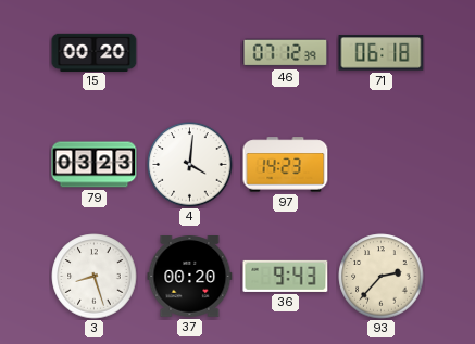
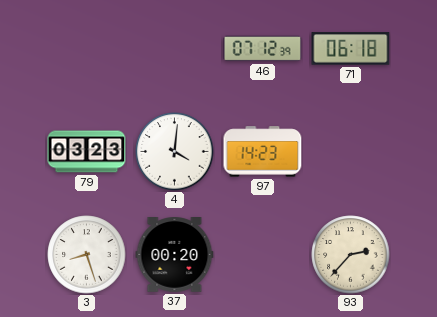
15: 00:20 -> none (95, 52)
36: 9:43 -> none (286, 276)
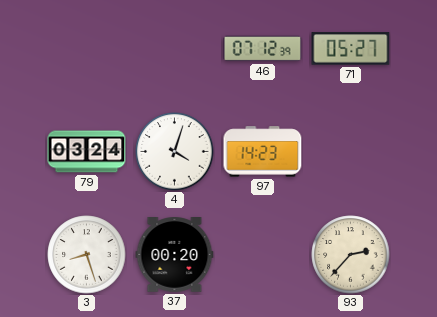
71: 06:18 -> 05:27 (351, 49)
79: 03:23 -> 03:24 (87, 152)
4: 4:01 -> 4:03 (175, 152)
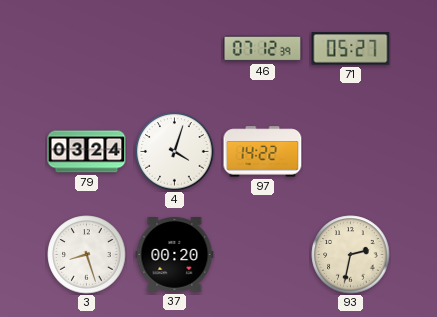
97: 14:23 -> 14:22 (263, 152)
93: 2:37 -> 2:32 (351, 255)
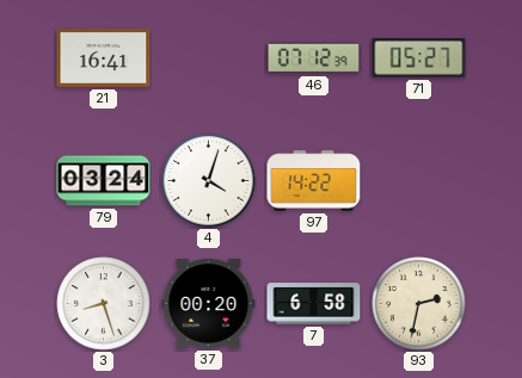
21: none -> 16:41 (104, 58)
7: none -> 6:58 (314, 304)
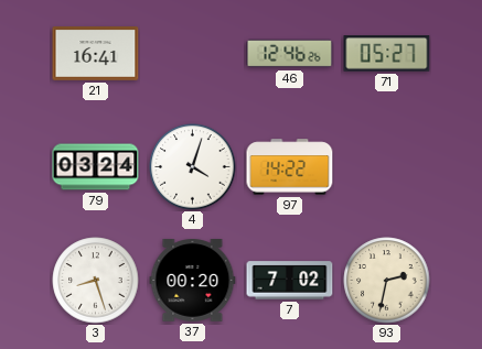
46: 07:12 -> 12:46 (290, 54)
7: 6:58 -> 7:02 (290, 281)
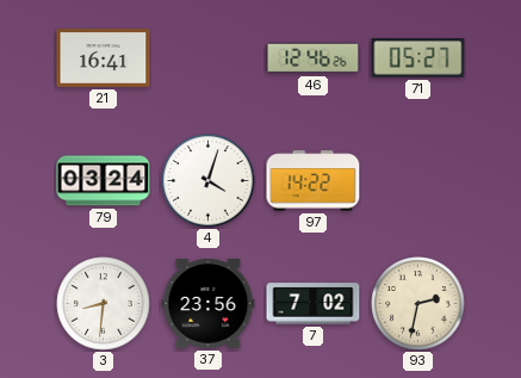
3: 8:27 -> 8:31 (104, 304)
37: 00:20 -> 23:56 (209, 304)
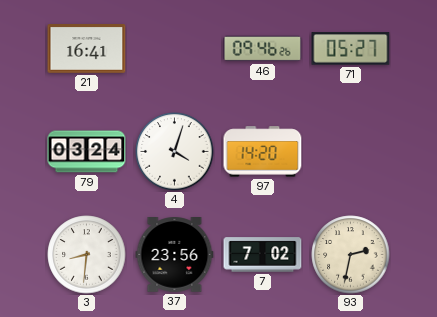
46: 12:46 -> 09:46 (263, 49)
97: 14:22 -> 14:20 (263, 152)
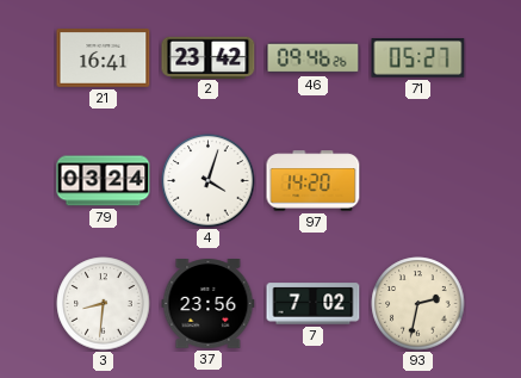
2: none -> 23:42 (209, 57)
